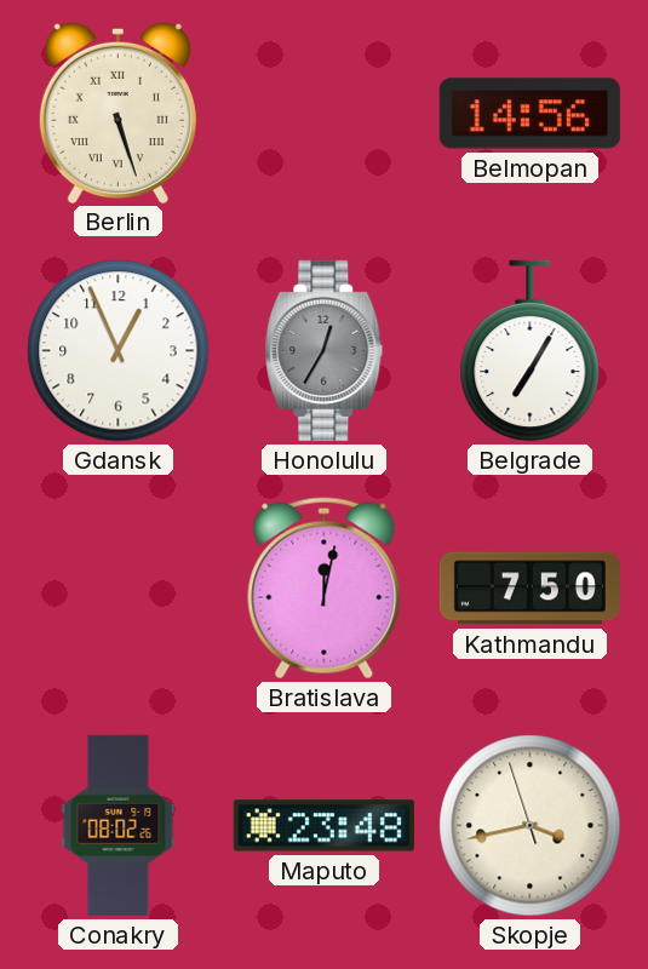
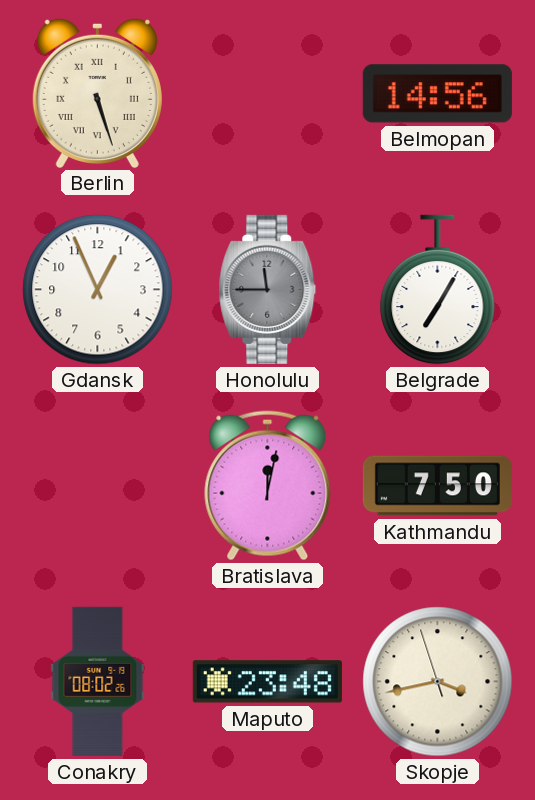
Honolulu: 12:35 -> 11:45 (268, 289)
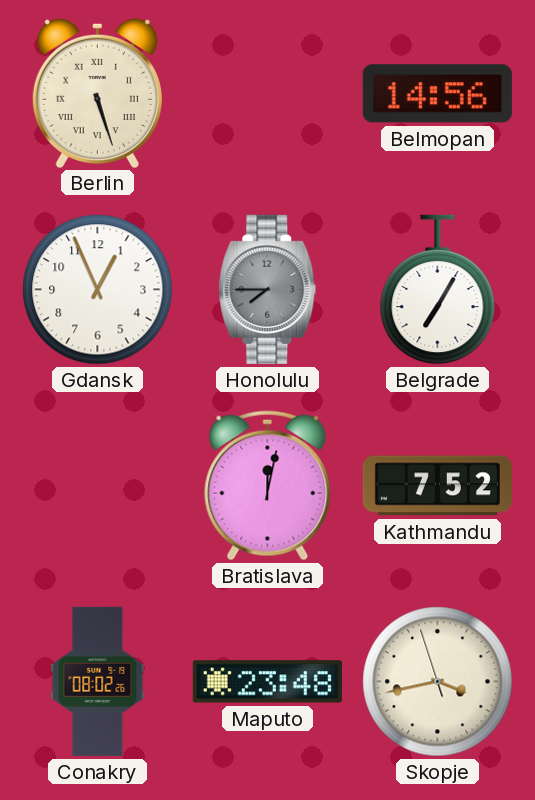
Honolulu: 11:45 -> 7:45 (268, 289)
Kathmandu: 7:50 -> 7:52 (437, 486)
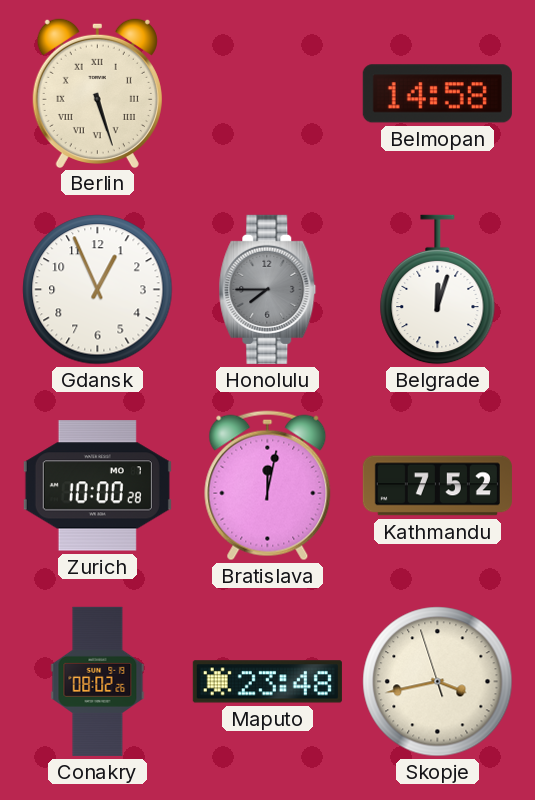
Belmopan: 14:56 -> 14:58 (437, 94)
Belgrade: 7:05 -> 12:03 (438, 290)
Zurich: none -> 10:00 (97, 486)
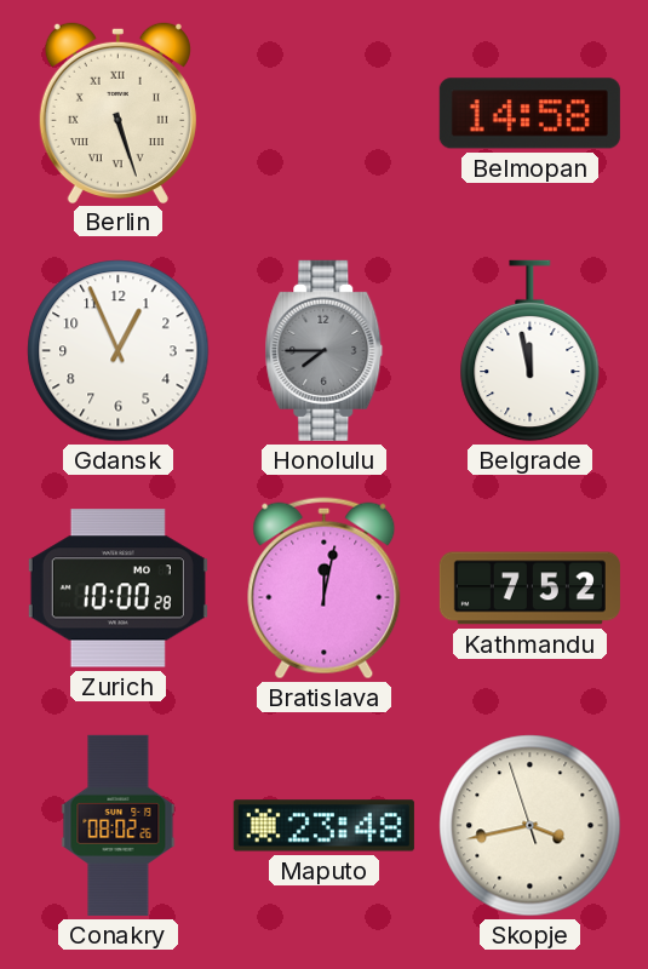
Belgrade: 12:03 -> 11:58 (531, 351)
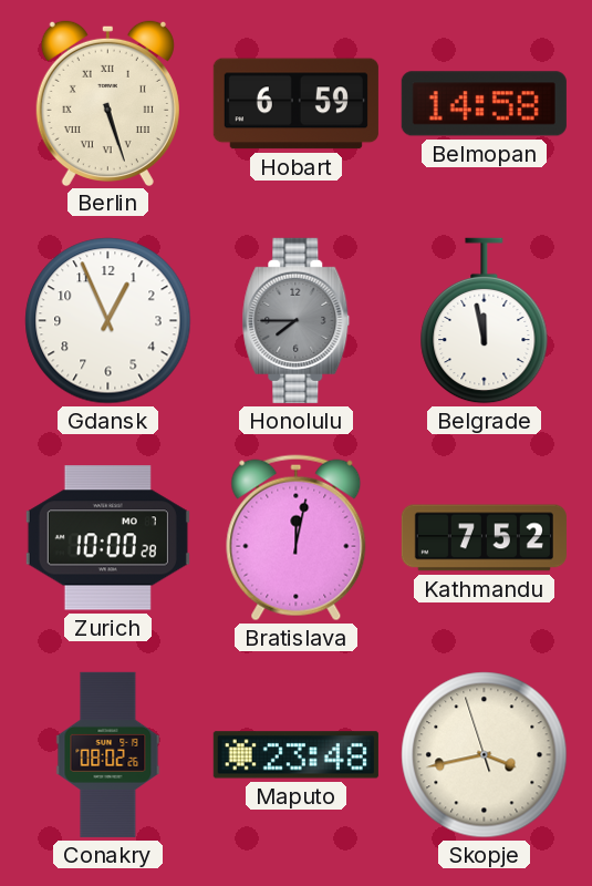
Hobart: none -> 6:59 (295, 104)
